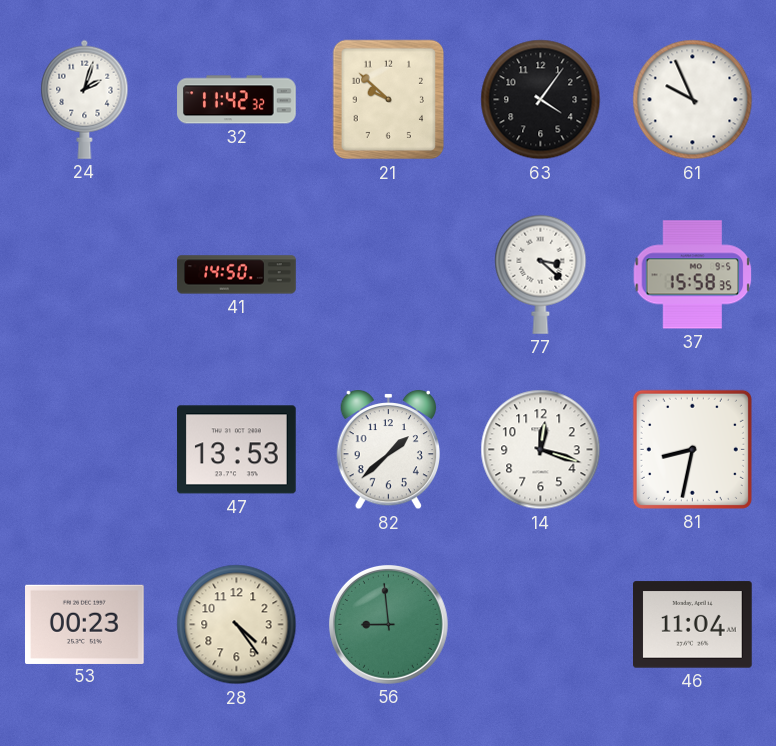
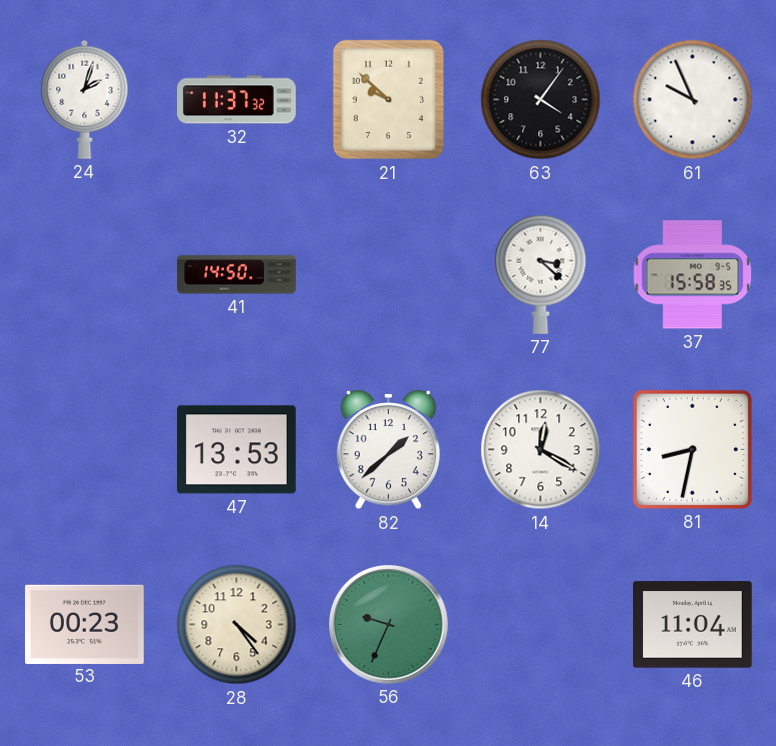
32: 11:42 -> 11:37 (237, 100)
14: 12:18 -> 12:20 (541, 450)
56: 8:59 -> 9:34 (388, 624)
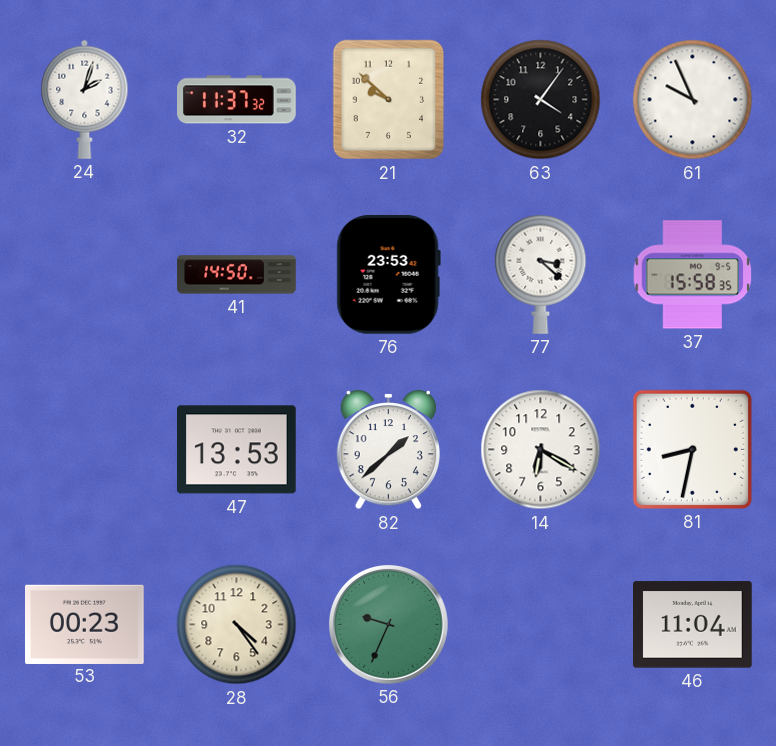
76: none -> 23:53 (388, 274)
14: 12:20 -> 6:20 (541, 450)
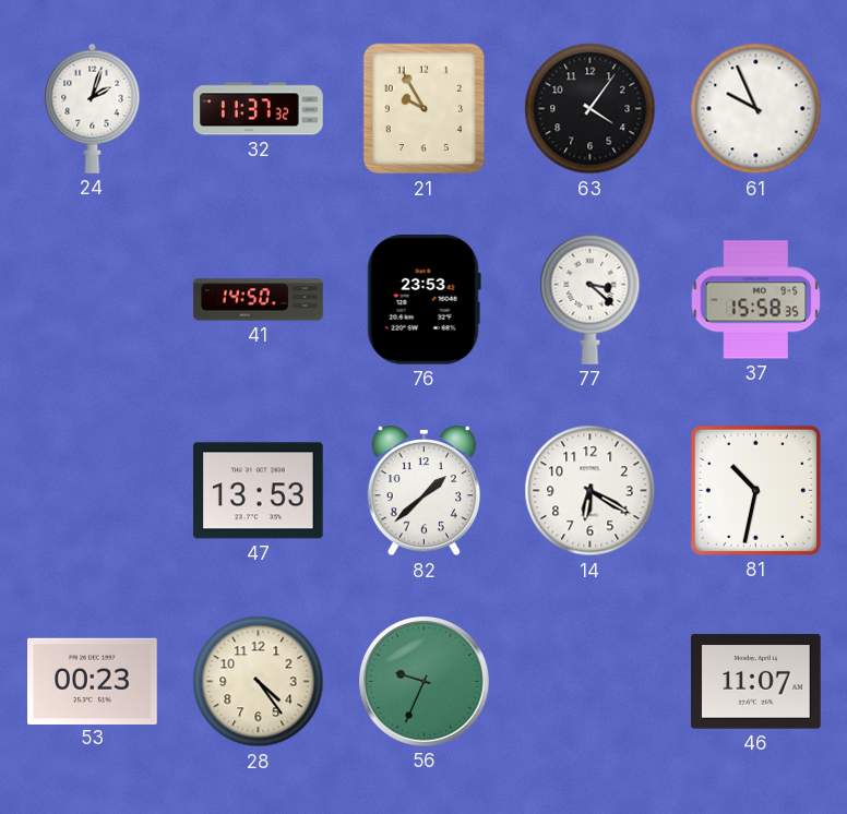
21: 9:52 -> 9:55 (425, 109)
81: 8:32 -> 10:32 (755, 490)
46: 11:04 -> 11:07 (756, 682)
